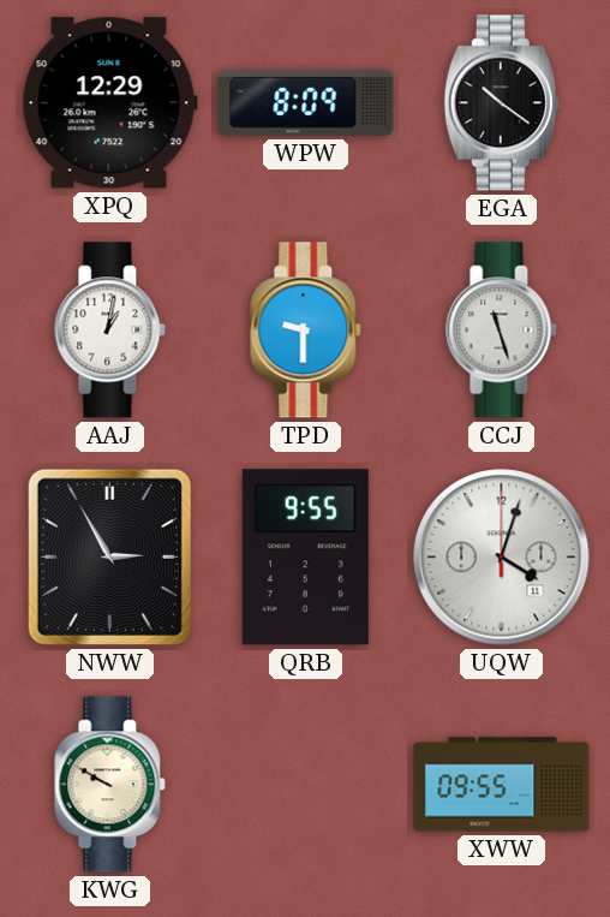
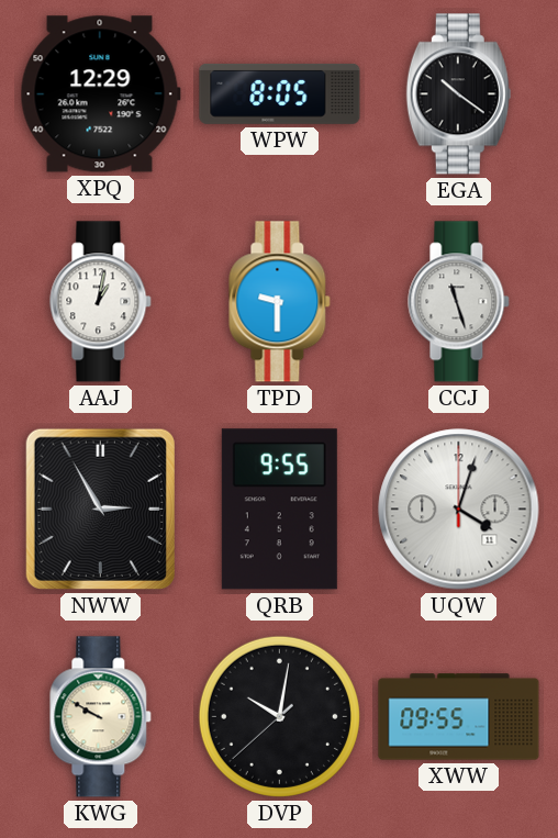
WPW: 8:09 -> 8:05 (280, 93)
DVP: none -> 10:01 (279, 716)
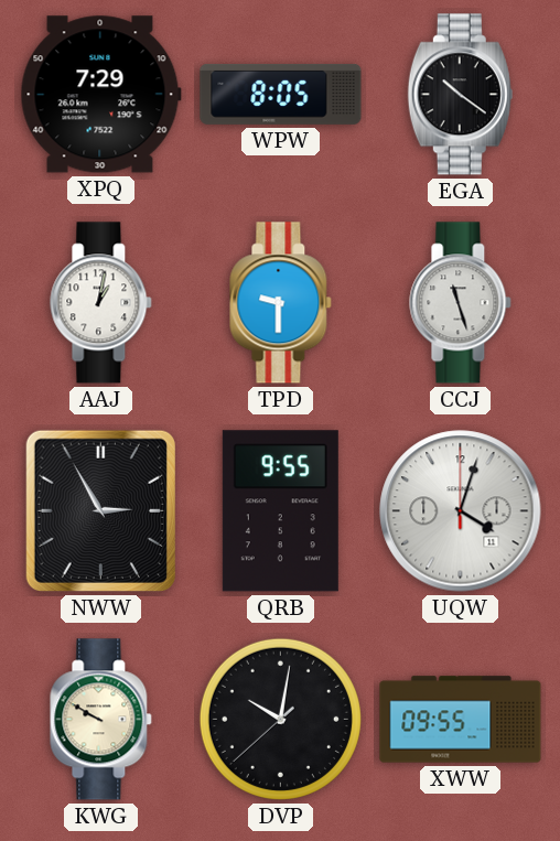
XPQ: 12:29 -> 7:29 (100, 95)
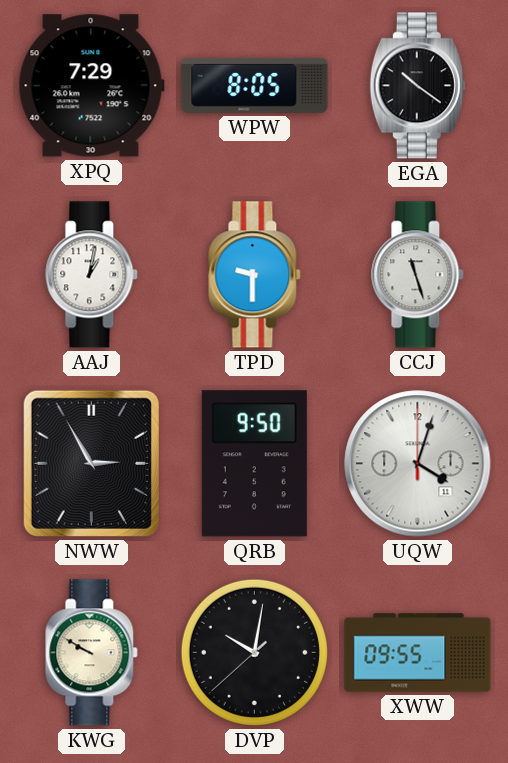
QRB: 9:55 -> 9:50 (254, 464)
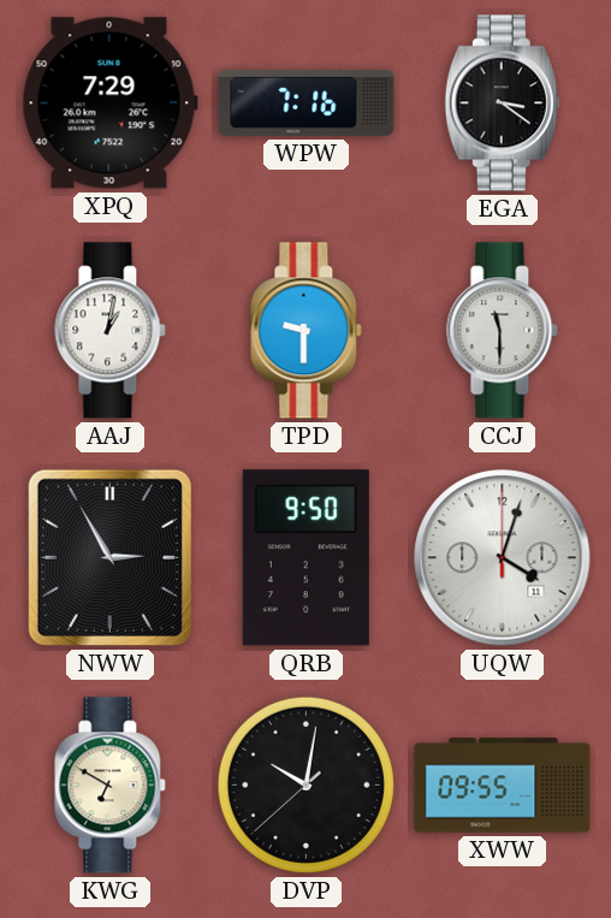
WPW: 8:05 -> 7:16 (307, 102)
EGA: 10:21 -> 3:21 (502, 103)
CCJ: 11:27 -> 11:30 (503, 331)
KWG: 9:50 -> 6:50 (111, 786)
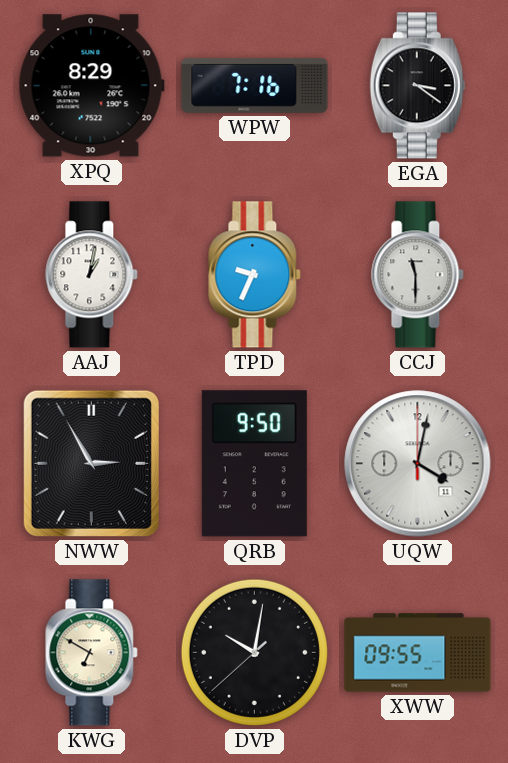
XPQ: 7:29 -> 8:29 (91, 86)
TPD: 9:30 -> 9:34 (255, 275)
UQW: 4:03 -> 4:02 (418, 464)
